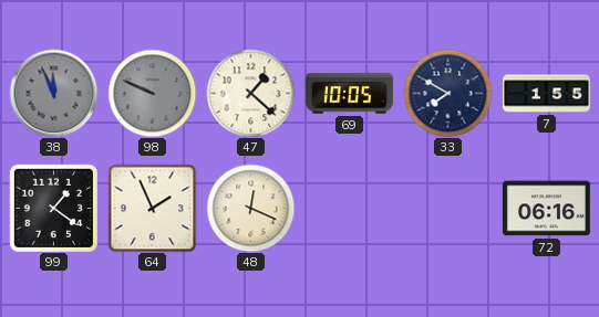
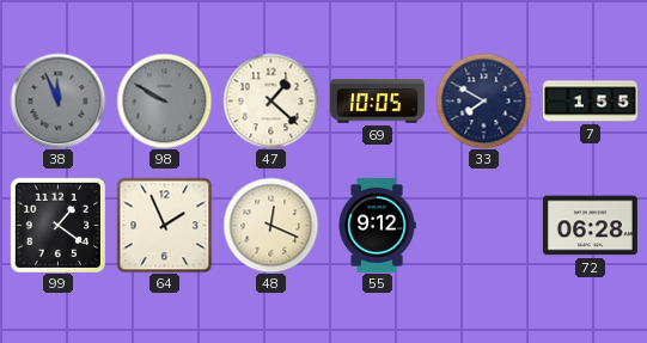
98: 9:49 -> 9:50 (164, 100)
55: none -> 9:12 (377, 225)
72: 06:16 -> 06:28 (590, 226)
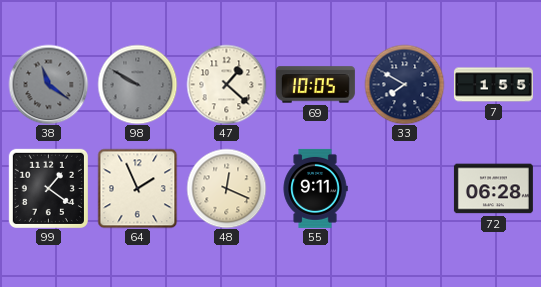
38: 11:56 -> 11:21 (48, 84)
55: 9:12 -> 9:11 (315, 188)
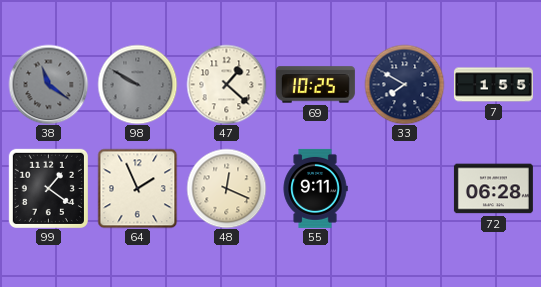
69: 10:05 -> 10:25 (315, 85)
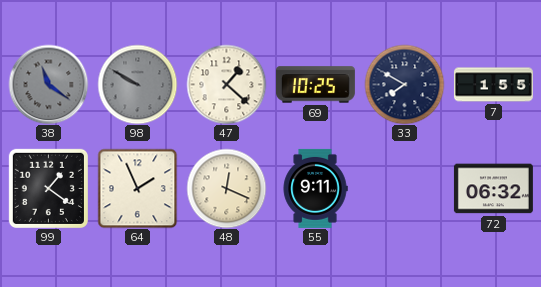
72: 06:28 -> 06:32 (493, 189)
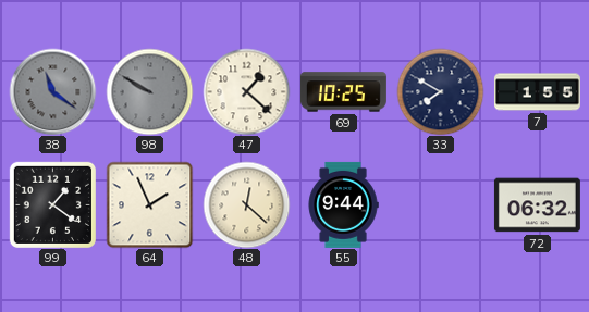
48: 12:19 -> 12:22 (246, 204)
55: 9:11 -> 9:44 (343, 204)
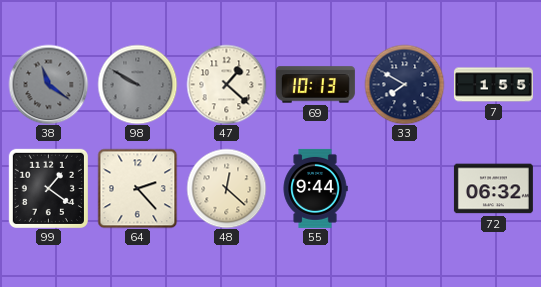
69: 10:25 -> 10:13 (315, 85)
64: 1:56 -> 2:23 (137, 188)
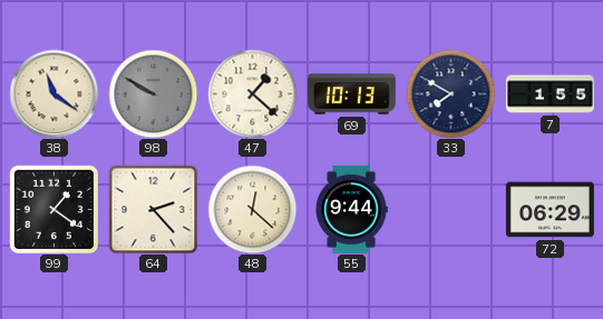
38 dial: grey -> cream (54, 93)
72: 06:32 -> 06:29 (549, 210)
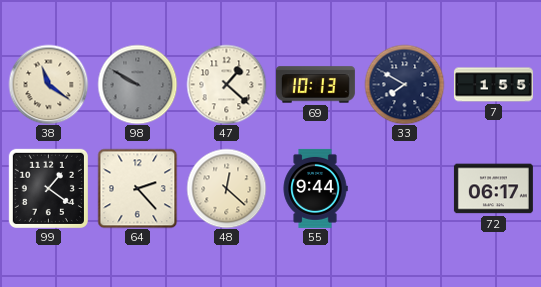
72: 06:29 -> 06:17 (493, 189)
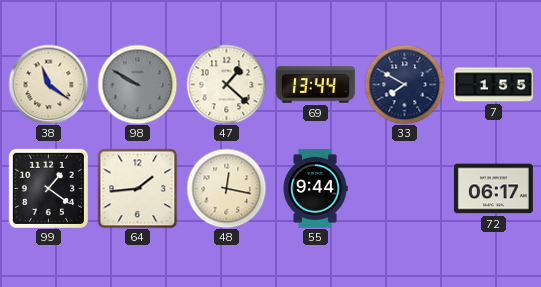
69: 10:13 -> 13:44 (315, 85)
64: 2:23 -> 1:44 (137, 188)
48: 12:22 -> 12:17 (226, 188)
